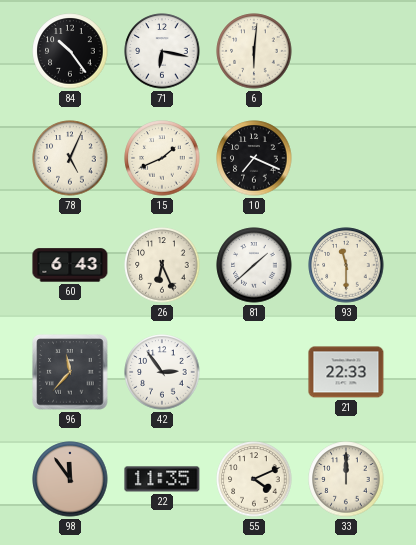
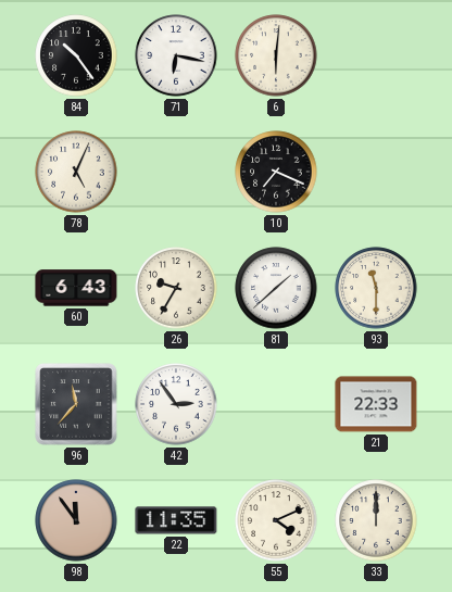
15: 1:41 -> none (162, 158)
26: 6:26 -> 9:35 (176, 288)
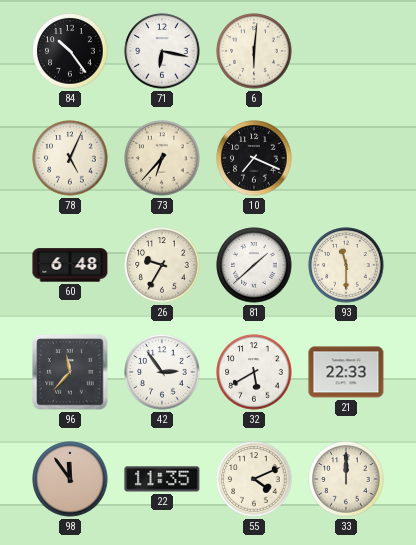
73: none -> 6:37 (162, 158)
60: 6:43 -> 6:48 (70, 265)
32: none -> 5:40 (254, 372)
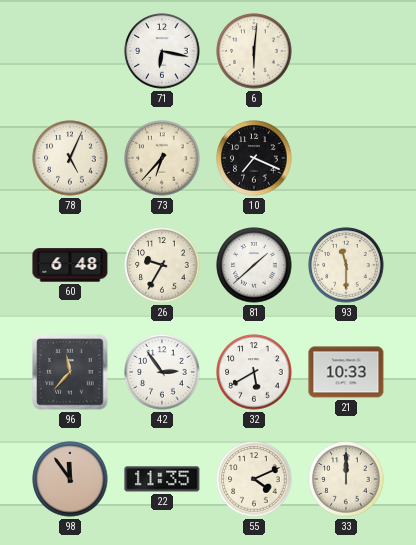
84: 10:24 -> none (70, 51)
21: 22:33 -> 10:33 (346, 372)
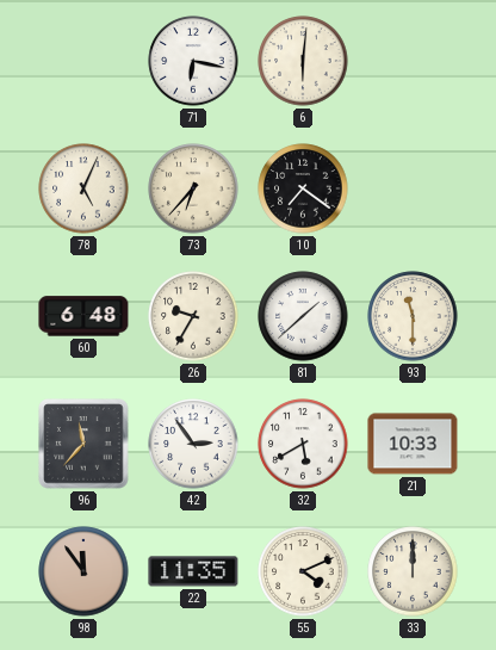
10: 7:19 -> 7:21 (303, 188)
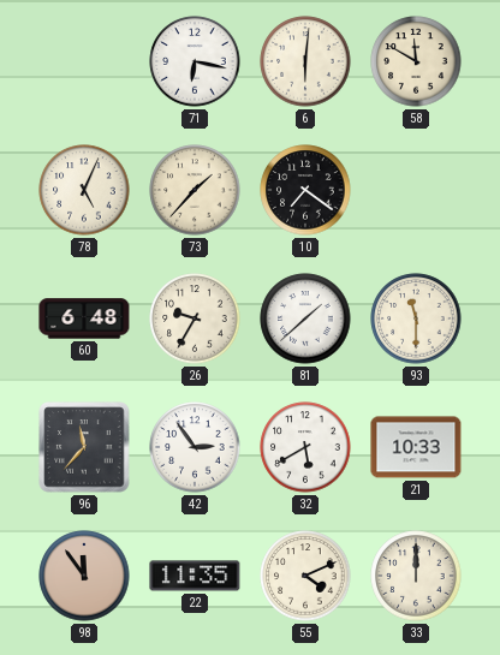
58: none -> 11:50 (416, 61)
73: 6:37 -> 1:37 (195, 190)
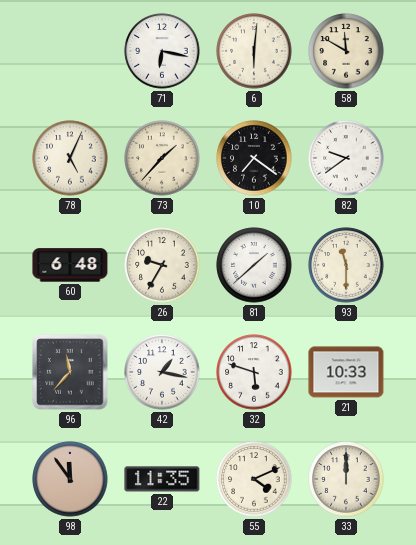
82: none -> 9:39 (346, 158)
42: 2:54 -> 1:17 (162, 372)
32: 5:40 -> 5:48 (254, 372)
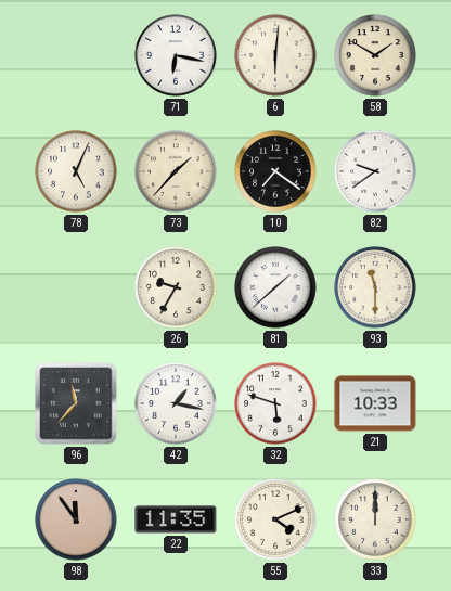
58: 11:50 -> 1:50 (375, 55)
60: 6:48 -> none (70, 265)
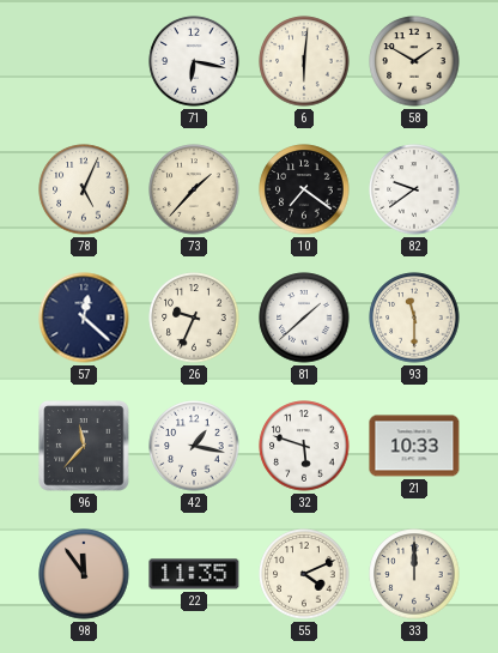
57: none -> 12:22 (84, 318)
26: 9:35 -> 9:34 (194, 318)
